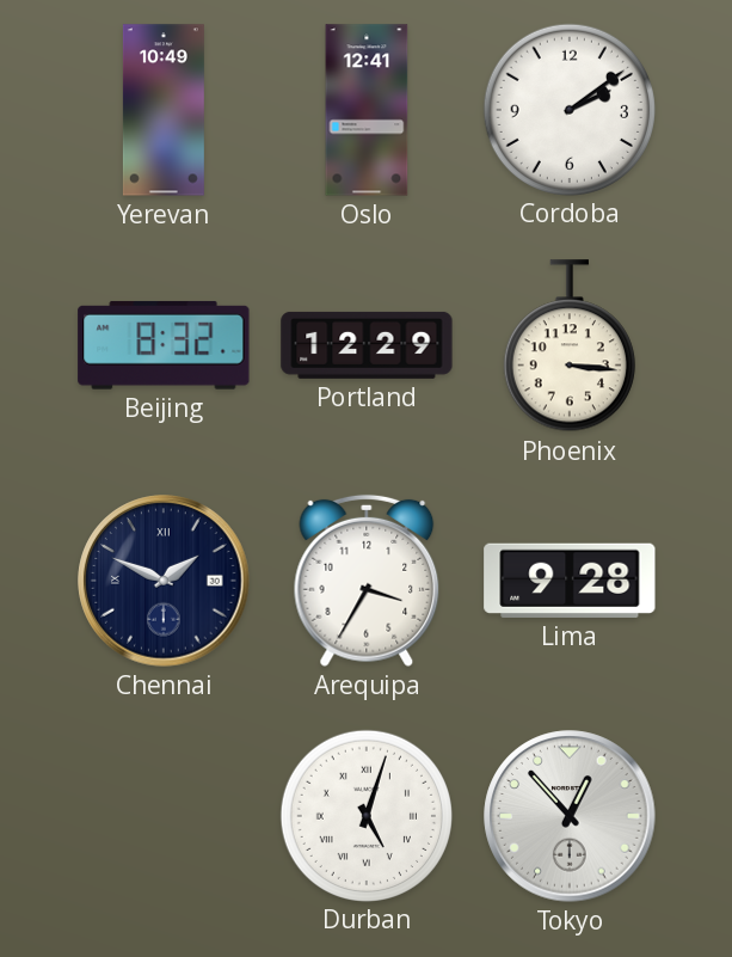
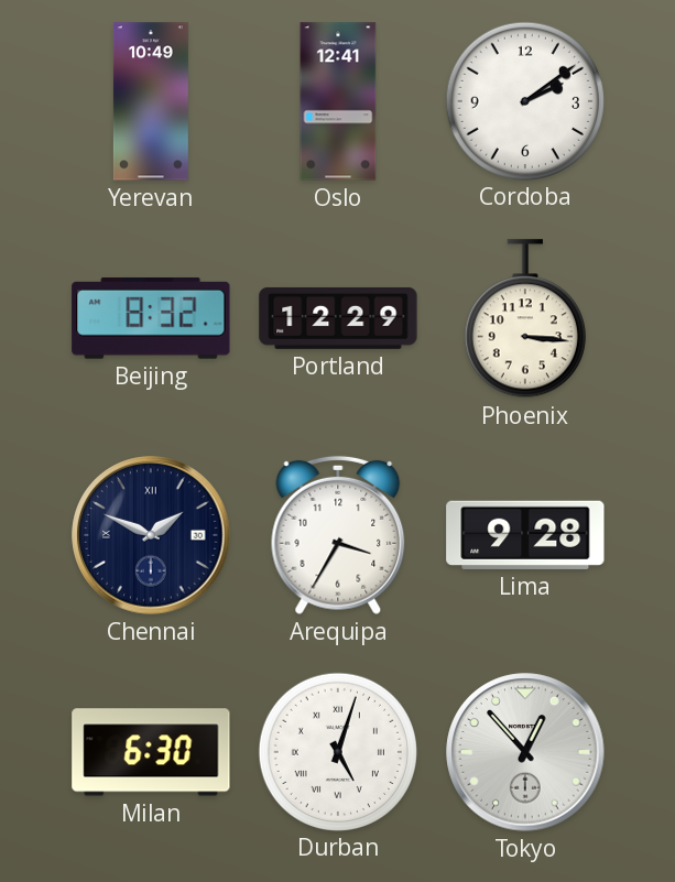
Milan: none -> 6:30 (151, 752)
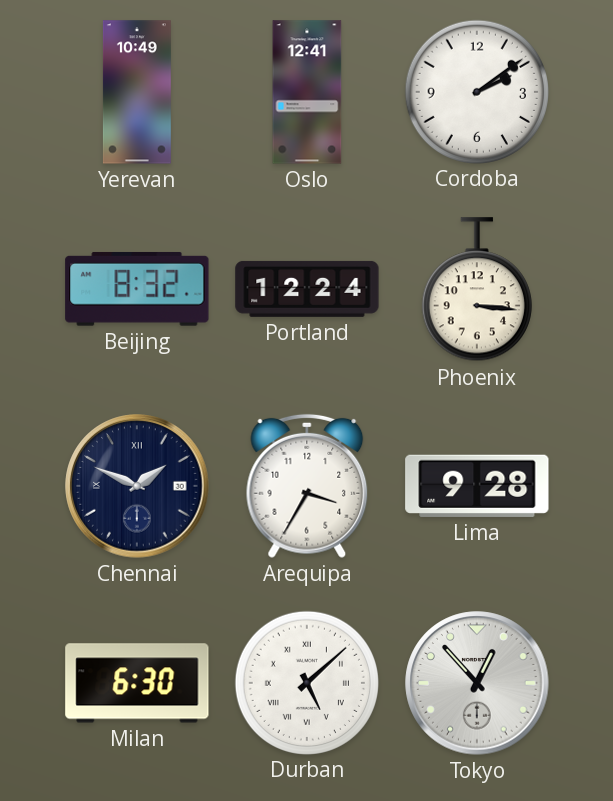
Portland: 12:29 -> 12:24 (307, 289)
Durban: 5:03 -> 5:08 (307, 682)
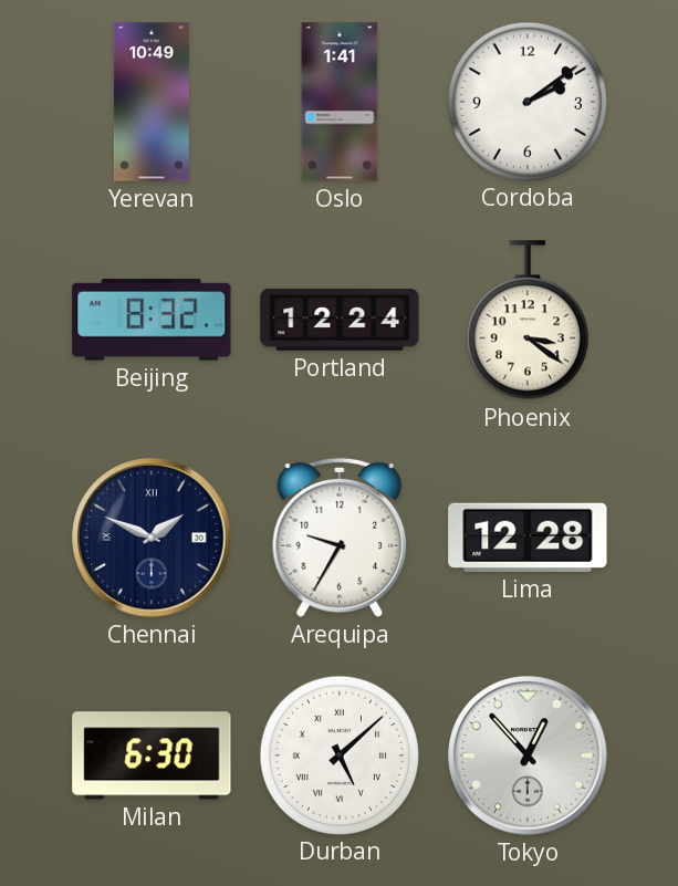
Oslo: 12:41 -> 1:41 (340, 102)
Phoenix: 3:16 -> 3:21 (528, 321)
Arequipa: 3:35 -> 9:35 (340, 538)
Lima: 9:28 -> 12:28 (528, 538)
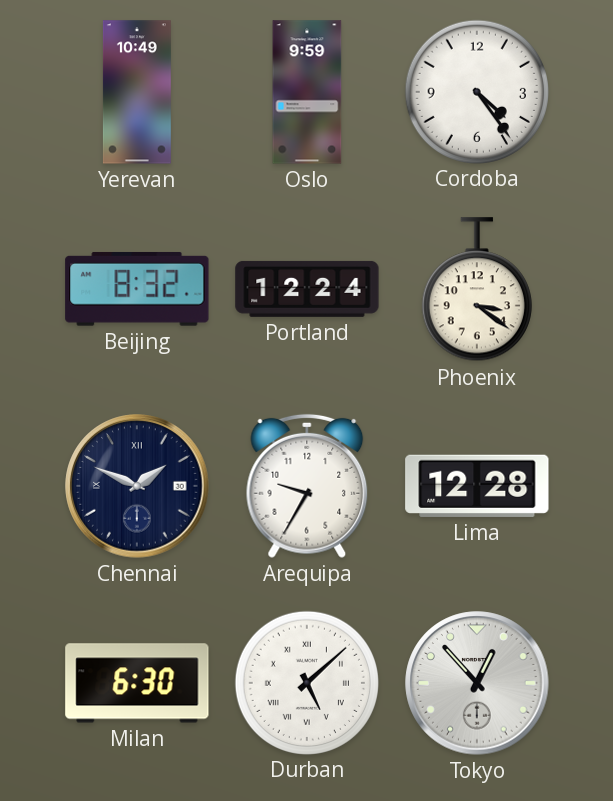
Oslo: 1:41 -> 9:59 (307, 92)
Cordoba: 2:09 -> 4:24 (477, 91)
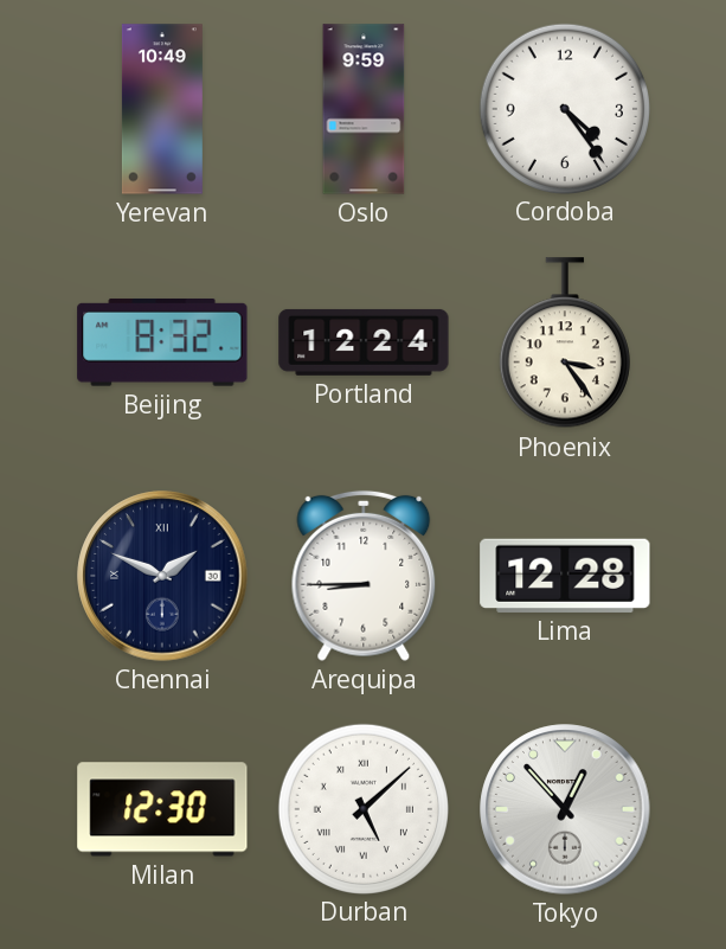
Phoenix: 3:21 -> 3:24 (565, 344)
Arequipa: 9:35 -> 8:45 (364, 576)
Milan: 6:30 -> 12:30 (162, 809)
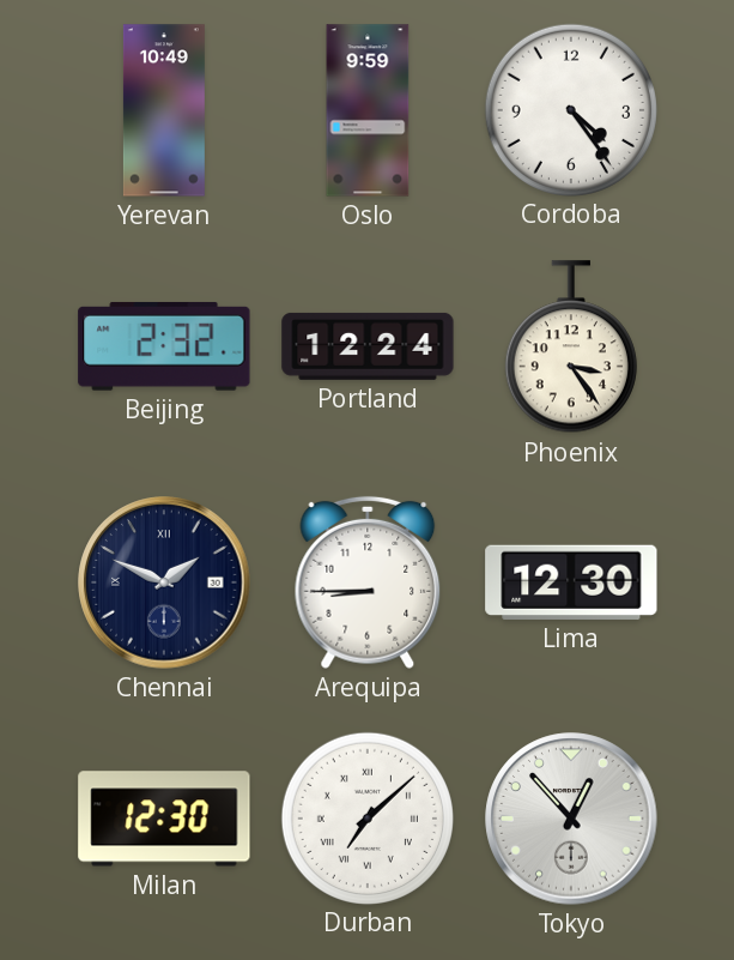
Beijing: 8:32 -> 2:32 (164, 346)
Lima: 12:28 -> 12:30 (571, 582)
Durban: 5:08 -> 7:08 (368, 817)
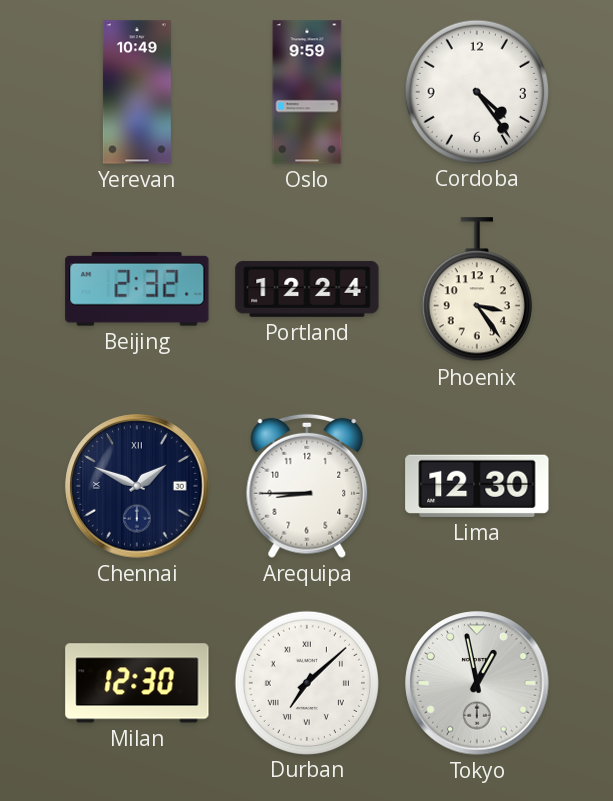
Tokyo: 12:53 -> 12:58 (477, 683)
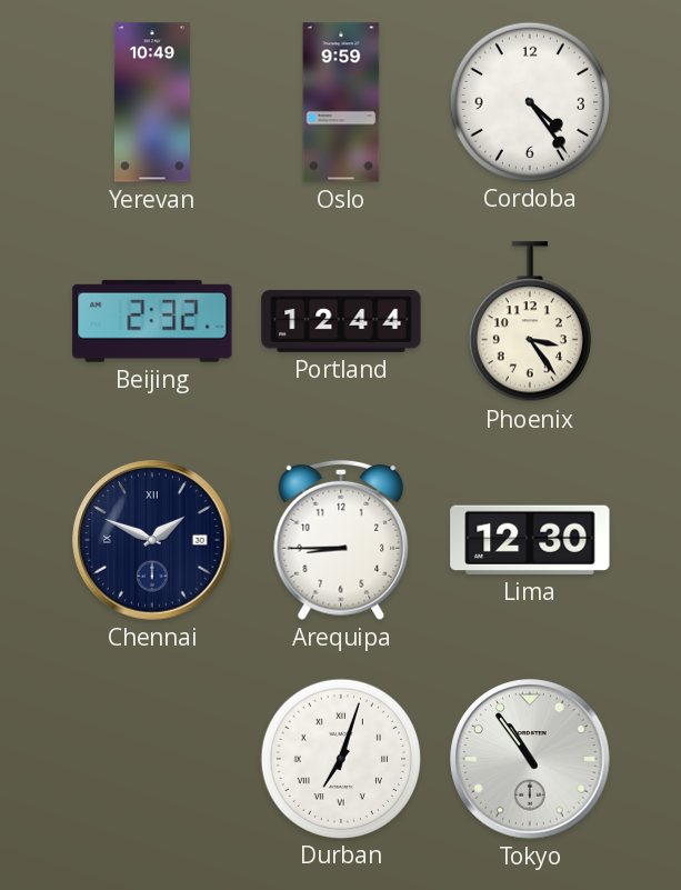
Portland: 12:24 -> 12:44 (341, 321)
Milan: 12:30 -> none (137, 683)
Durban: 7:08 -> 7:03 (341, 758)
Tokyo: 12:58 -> 10:54 (530, 759)
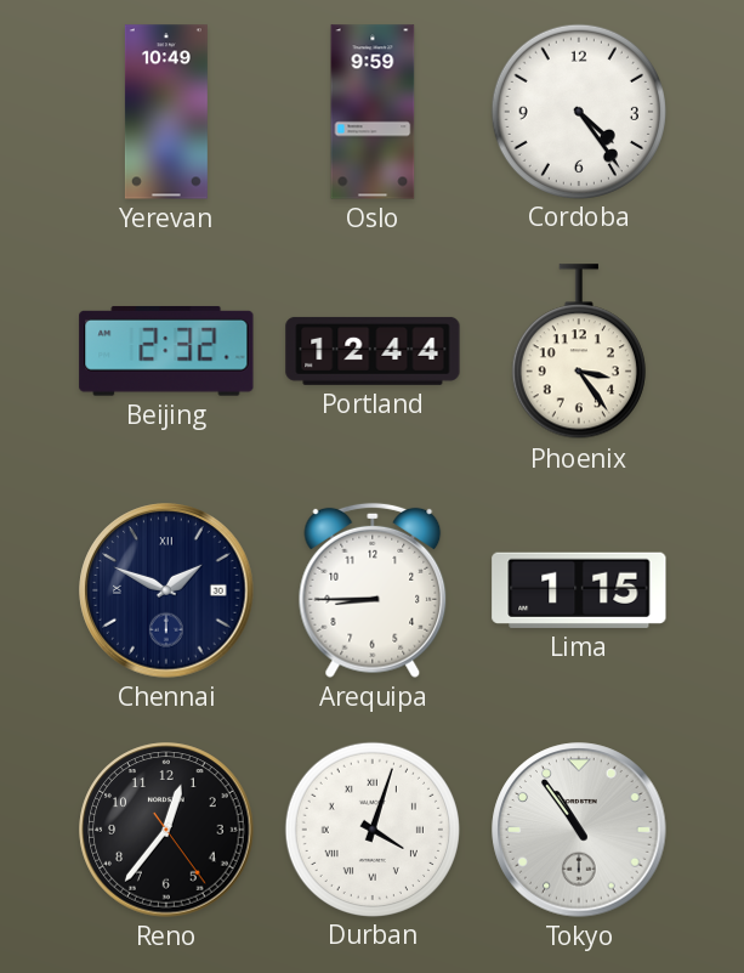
Lima: 12:30 -> 1:15 (579, 590)
Reno: none -> 12:36 (166, 830)
Durban: 7:03 -> 4:03 (373, 828)
